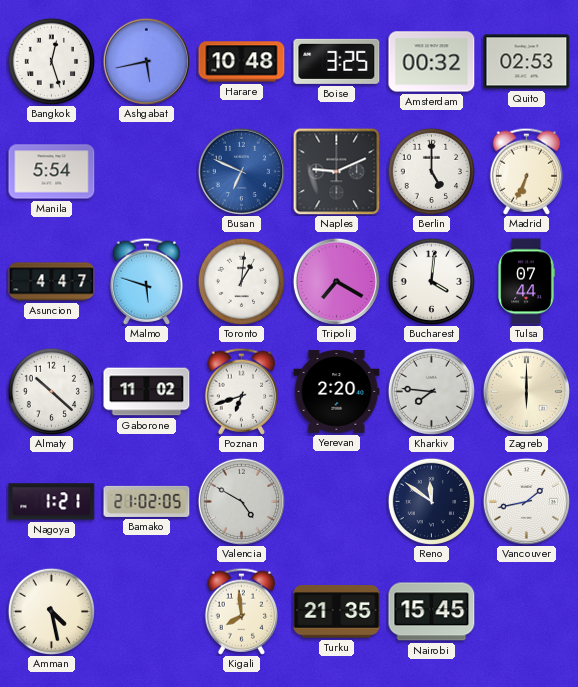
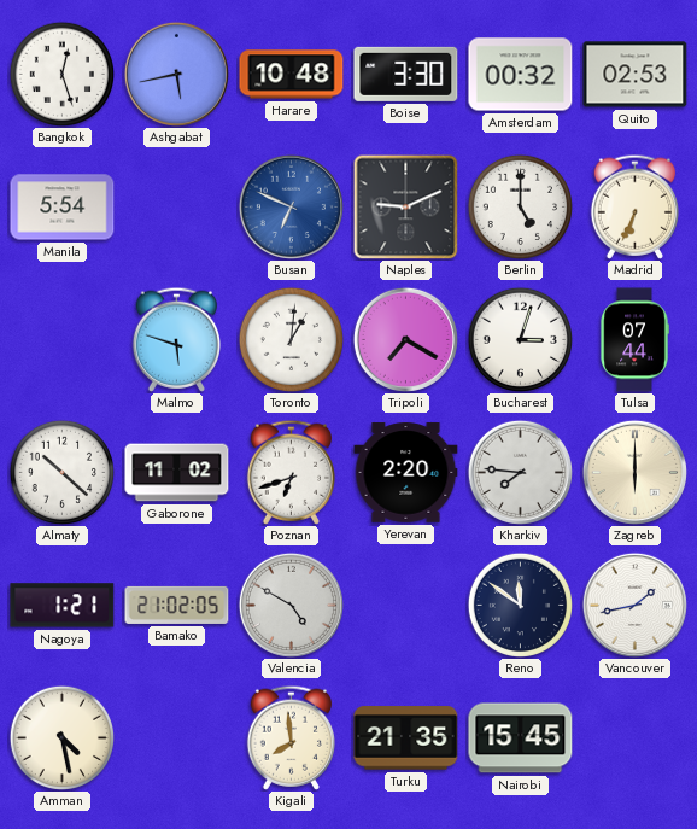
Boise: 3:25 -> 3:30 (406, 74)
Asuncion: 4:47 -> none (52, 282)
Bucharest: 4:01 -> 3:03 (520, 339)
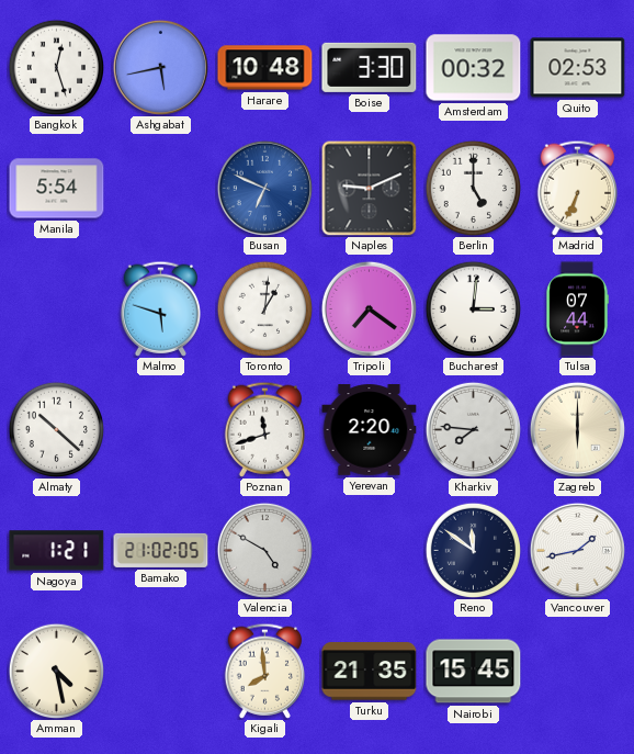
Tripoli: 7:20 -> 7:21 (369, 308)
Bucharest: 3:03 -> 3:01 (473, 308)
Gaborone: 11:02 -> none (177, 473)
Poznan: 6:42 -> 11:42 (264, 429)
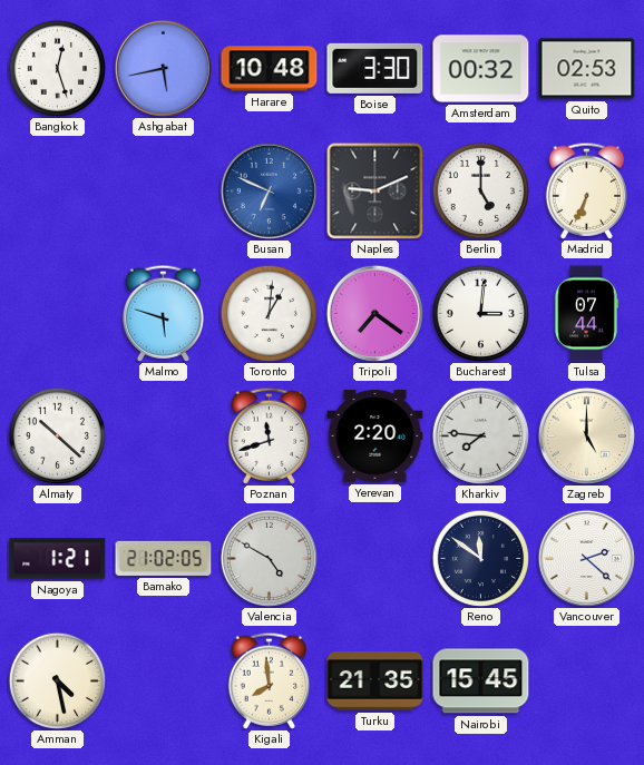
Manila: 5:54 -> none (57, 189)
Zagreb: 6:00 -> 5:00 (586, 435)
Vancouver: 1:43 -> 2:22 (586, 558)
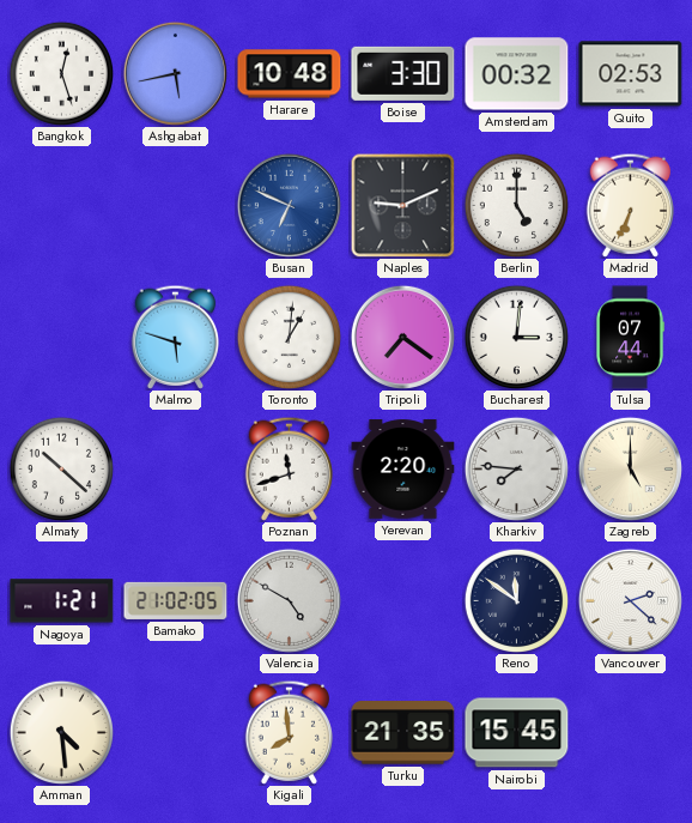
Amman: 4:28 -> 4:29 (61, 732)
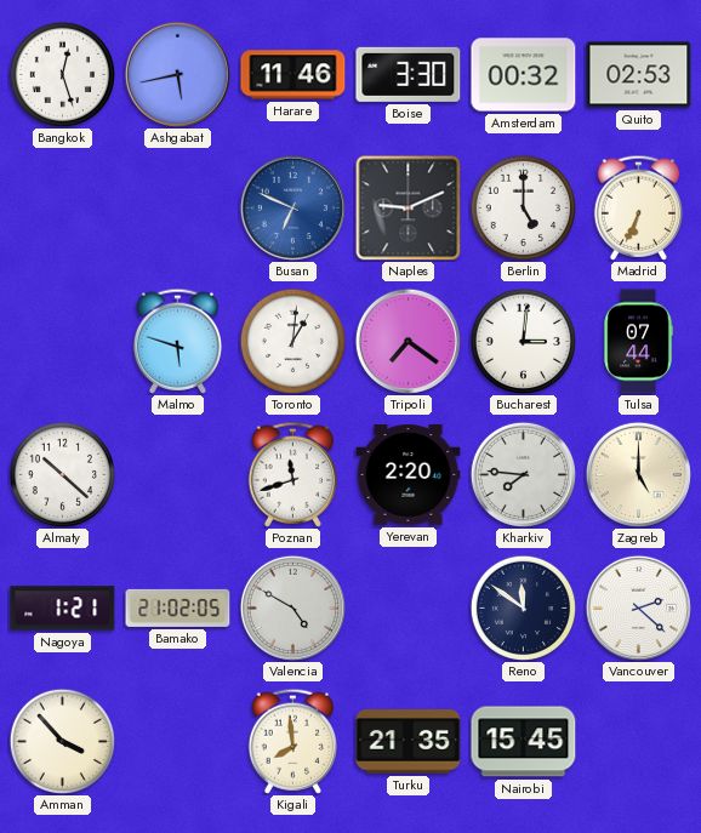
Harare: 10:48 -> 11:46 (293, 75)
Amman: 4:29 -> 3:53 (62, 741)
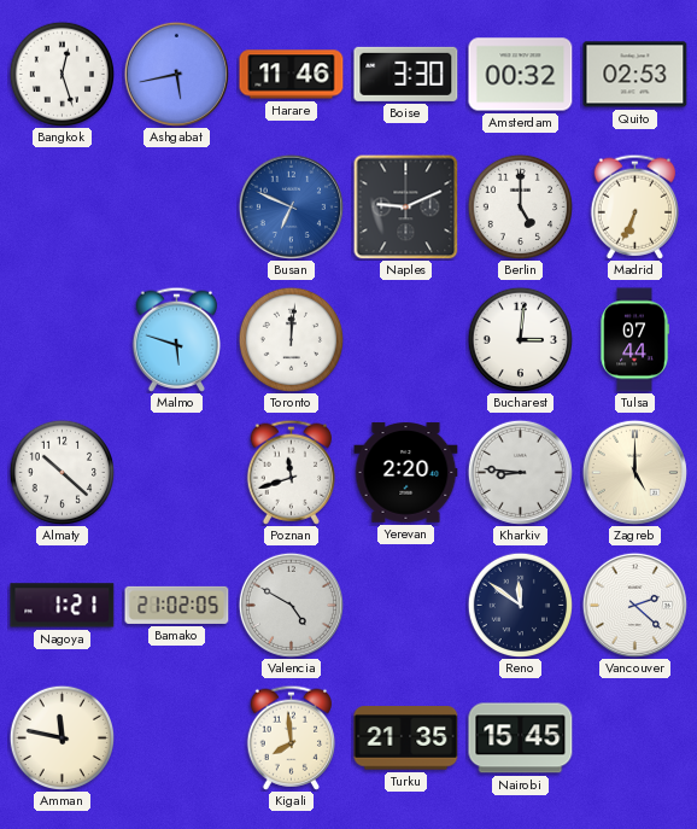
Toronto: 1:01 -> 12:01 (291, 339)
Tripoli: 7:21 -> none (408, 341)
Kharkiv: 7:46 -> 8:46 (520, 472)
Amman: 3:53 -> 11:47 (61, 737)
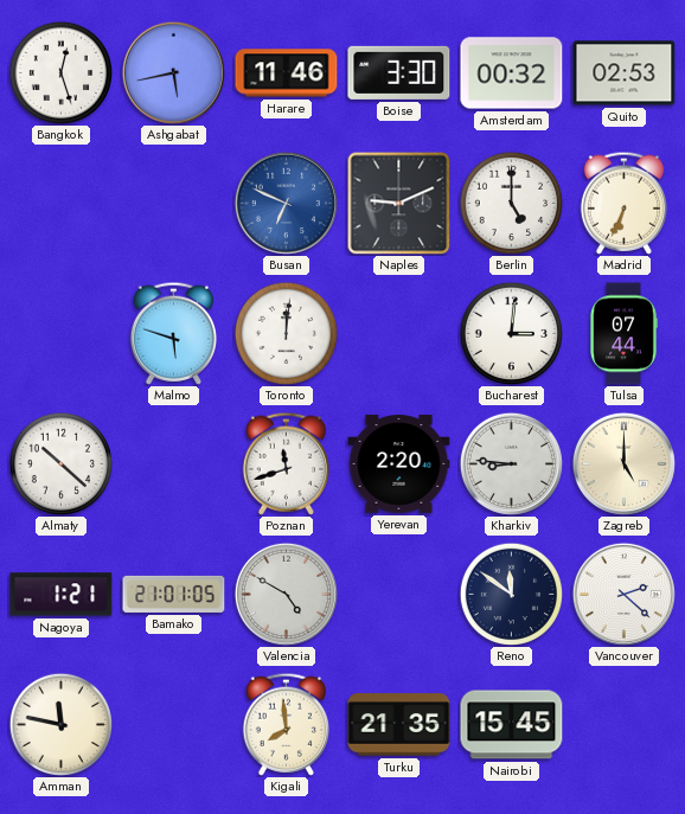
Bamako: 21:02 -> 21:01 (174, 594)
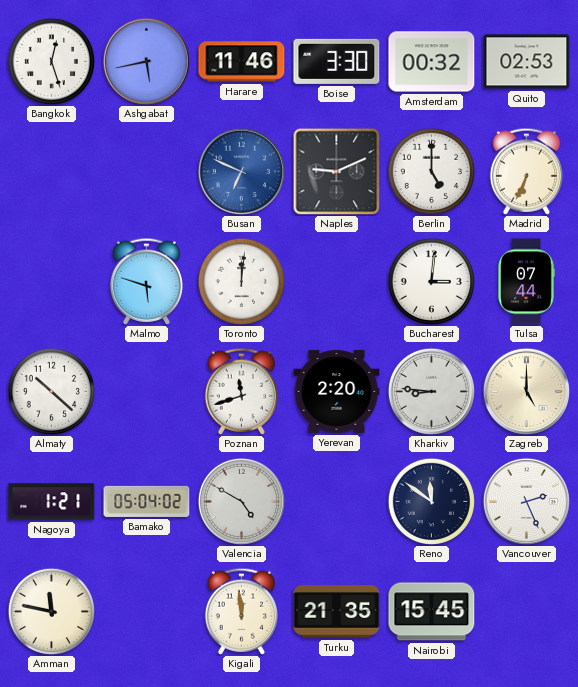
Bamako: 21:01 -> 05:04 (147, 501)
Vancouver: 2:22 -> 2:26 (526, 501)
Kigali: 7:59 -> 11:59 (241, 611)
